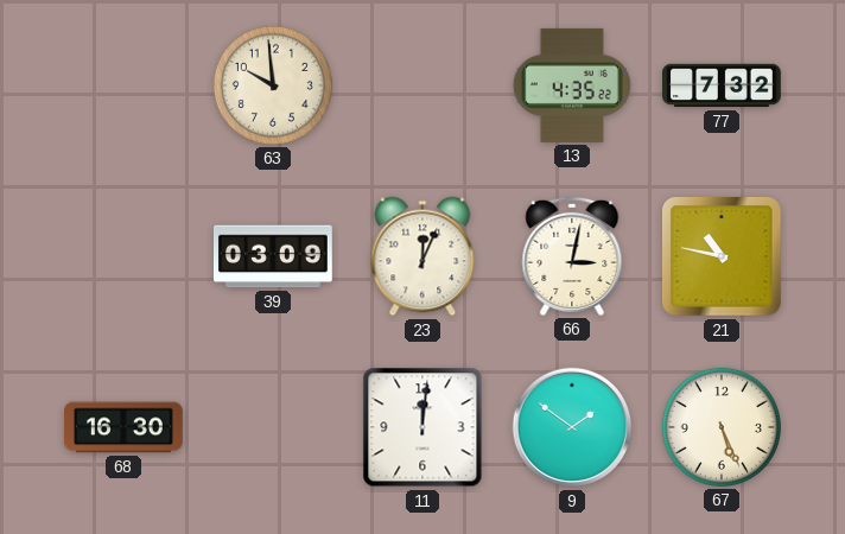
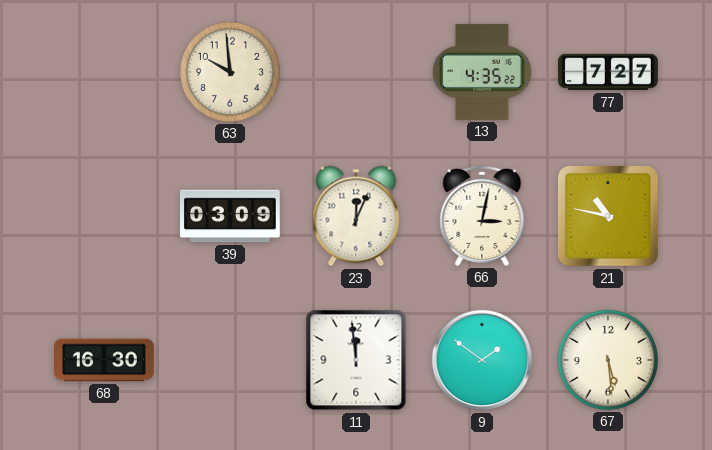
77: 7:32 -> 7:27 (609, 72)
11: 12:01 -> 11:59 (356, 360)
67: 5:26 -> 5:29 (608, 360)
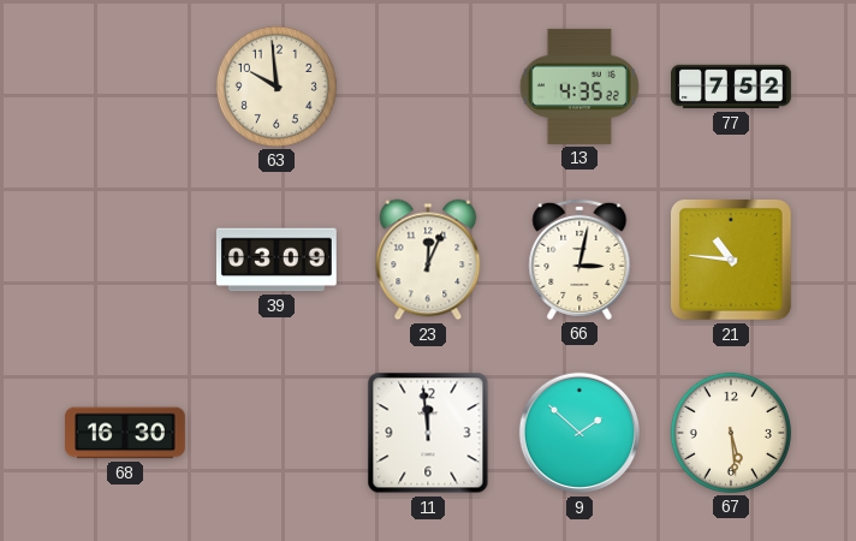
77: 7:27 -> 7:52 (732, 87)
21: 10:47 -> 10:46 (731, 260)
9: 1:51 -> 1:52 (579, 433)
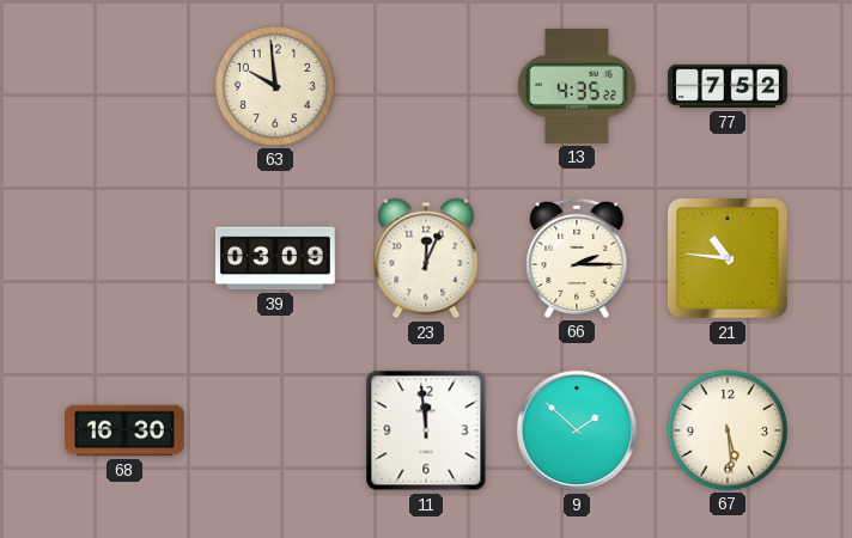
66: 3:02 -> 2:15 (577, 258)
